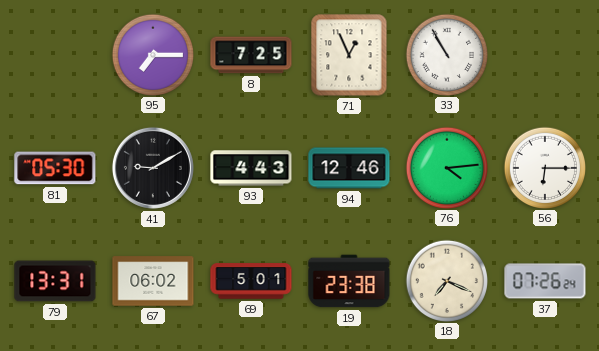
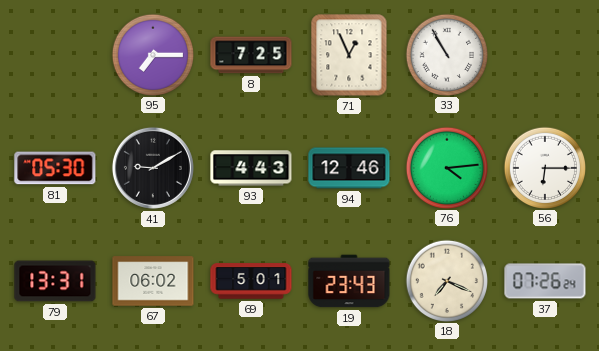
19: 23:38 -> 23:43 (349, 281)
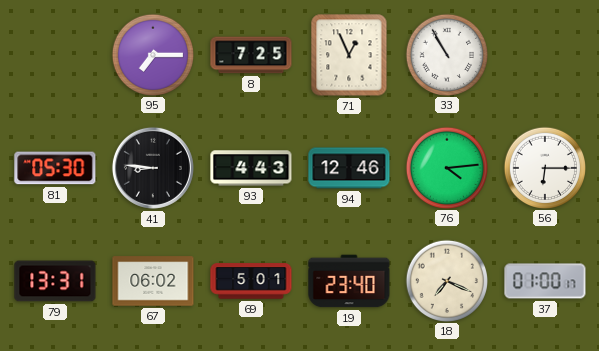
41: 9:10 -> 8:46 (153, 168)
19: 23:43 -> 23:40 (349, 281)
37: 07:26 -> 01:00 (545, 281)
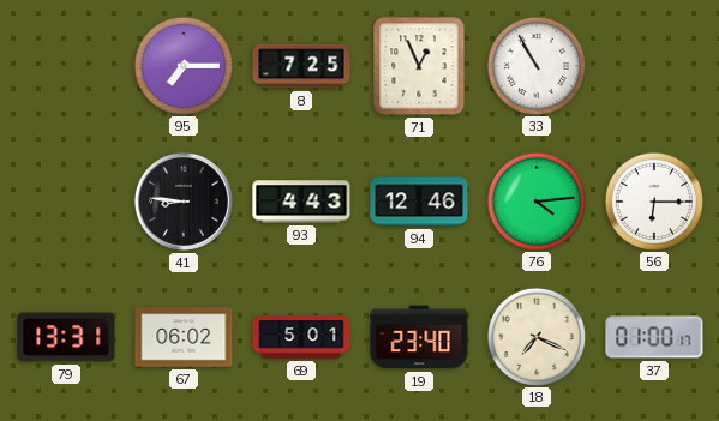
81: 05:30 -> none (55, 168)
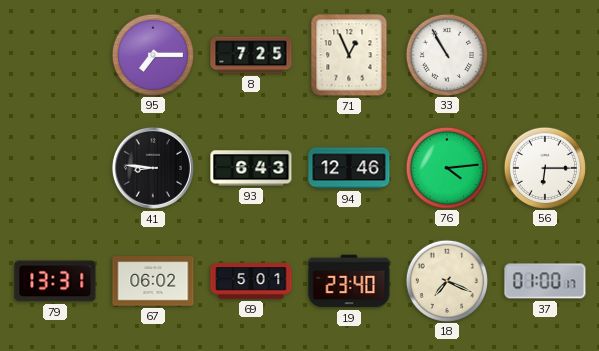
93: 4:43 -> 6:43 (251, 168)
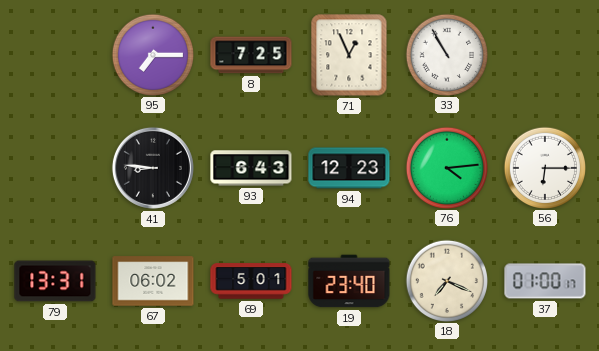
94: 12:46 -> 12:23 (349, 168)
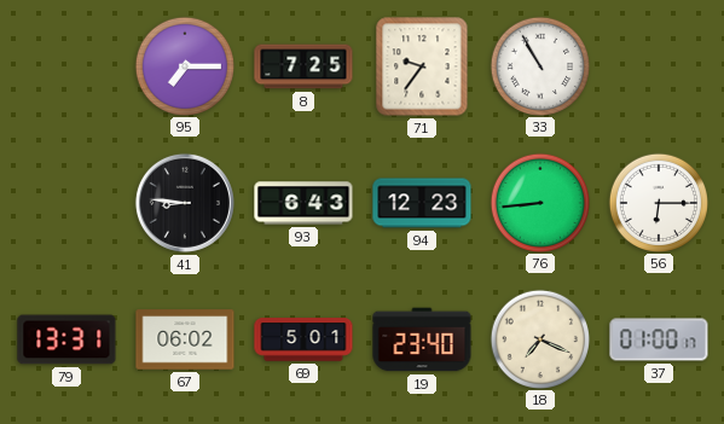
71: 12:56 -> 9:36 (422, 66)
76: 4:14 -> 8:44 (539, 202)
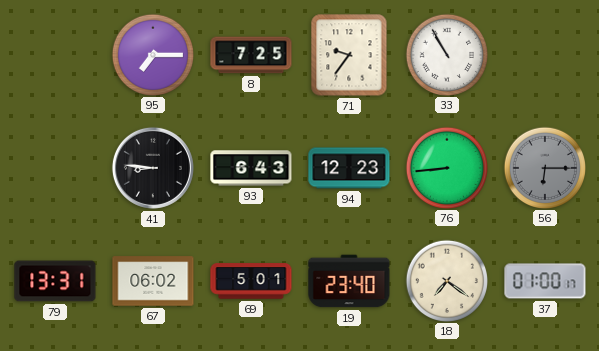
56 dial: white -> grey (544, 167)
18: 7:19 -> 7:21 (446, 280)
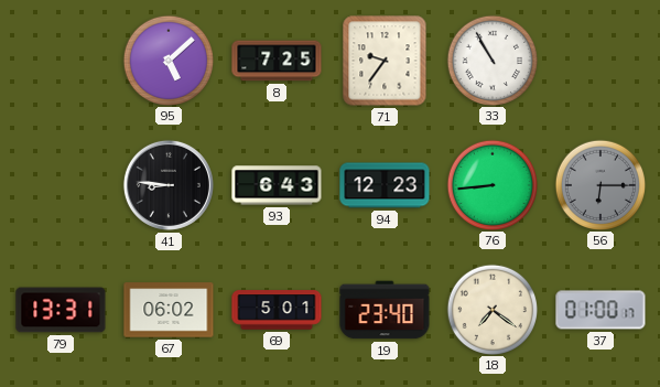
95: 7:15 -> 5:08 (167, 60)
